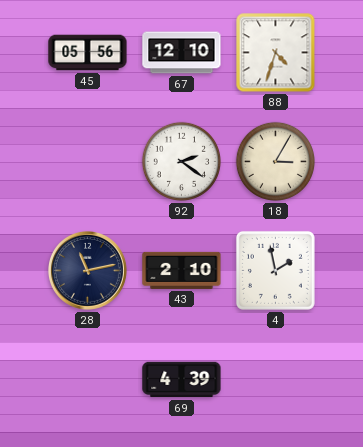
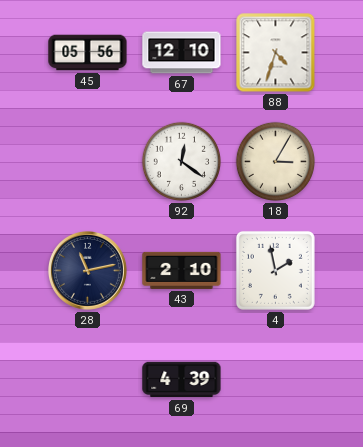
92: 2:21 -> 12:21 (181, 161)
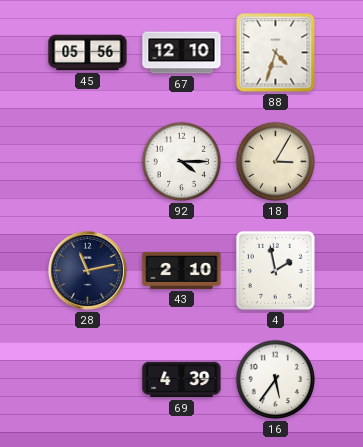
92: 12:21 -> 4:15 (181, 161)
16: none -> 5:36 (275, 379)
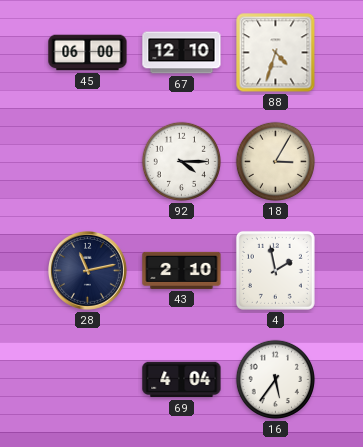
45: 05:56 -> 06:00 (88, 53)
69: 4:39 -> 4:04 (182, 380)
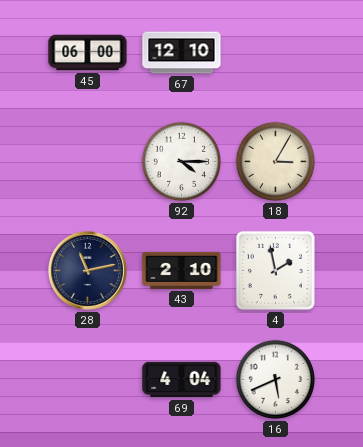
88: 4:33 -> none (276, 53)
16: 5:36 -> 5:41 (275, 379)
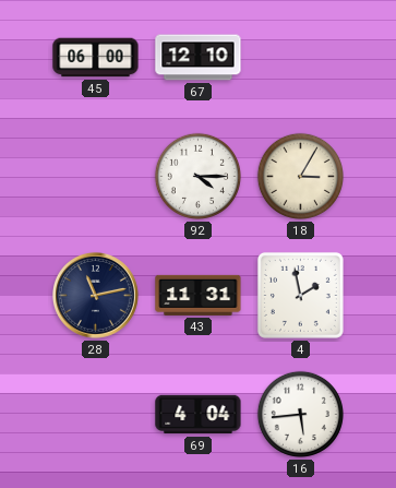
43: 2:10 -> 11:31 (199, 295)
16: 5:41 -> 5:44 (300, 414)
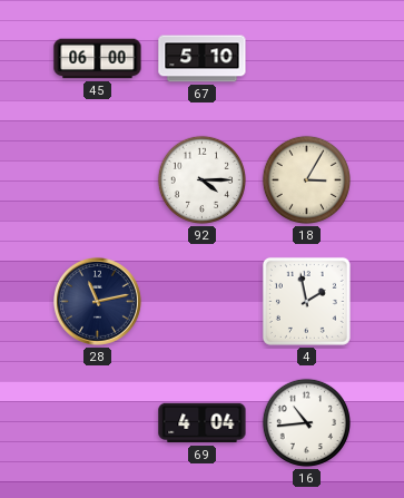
67: 12:10 -> 5:10 (203, 59)
43: 11:31 -> none (199, 295)
16: 5:44 -> 10:44 (306, 422)
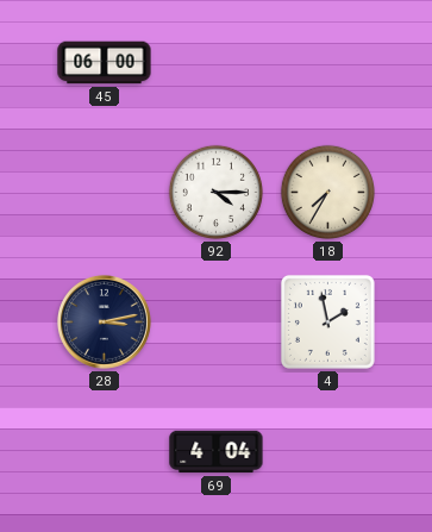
67: 5:10 -> none (203, 59)
18: 3:05 -> 7:35 (327, 192)
28: 11:13 -> 3:13 (104, 321)
16: 10:44 -> none (306, 422)
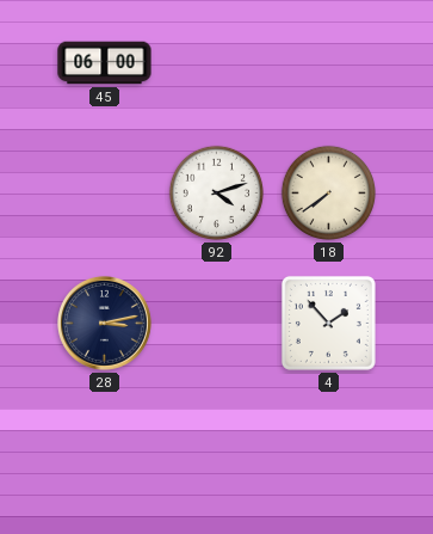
92: 4:15 -> 4:12 (216, 192)
18: 7:35 -> 7:39 (328, 192)
4: 1:58 -> 1:53 (328, 323)
69: 4:04 -> none (217, 452)
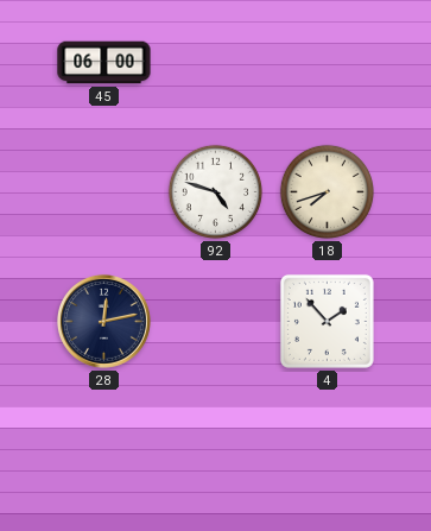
92: 4:12 -> 4:48 (215, 191)
18: 7:39 -> 7:42 (327, 191)
28: 3:13 -> 12:13 (103, 321)
